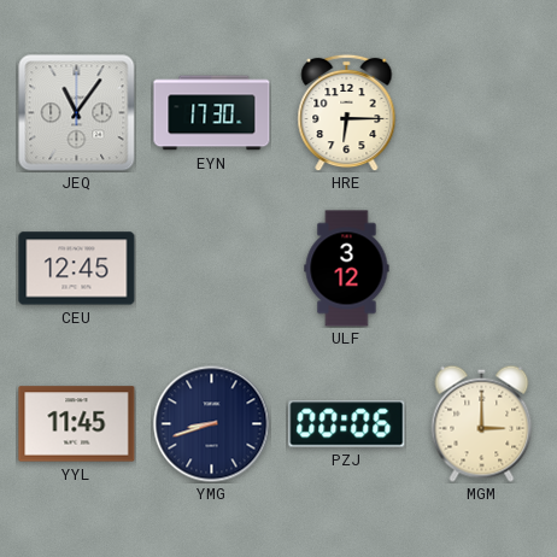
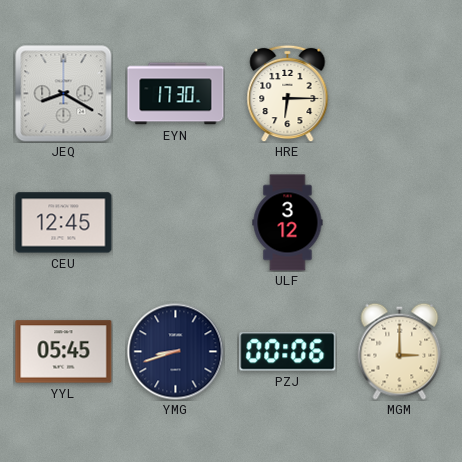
JEQ: 11:06 -> 8:20 (64, 94)
YYL: 11:45 -> 05:45 (64, 352)
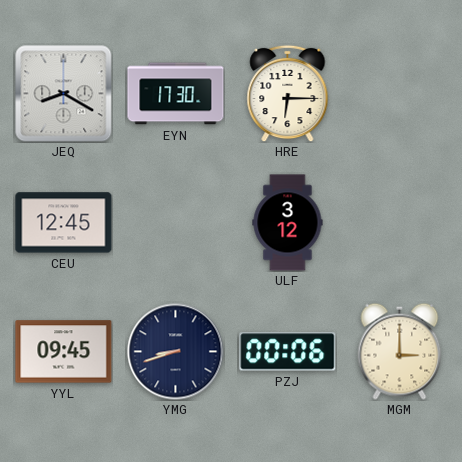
YYL: 05:45 -> 09:45 (64, 352)
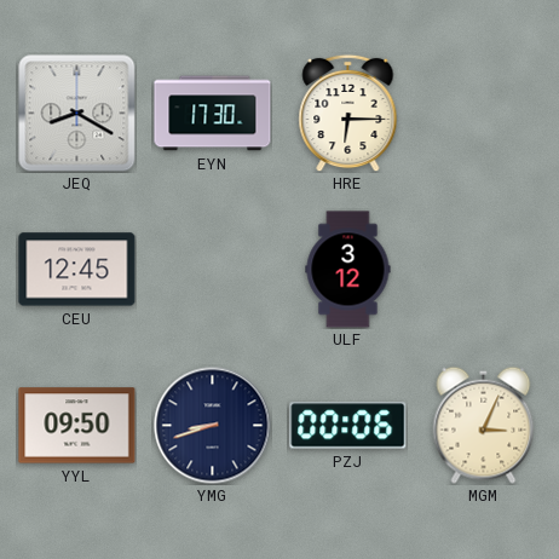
YYL: 09:45 -> 09:50 (77, 426)
MGM: 3:00 -> 3:04 (484, 425)
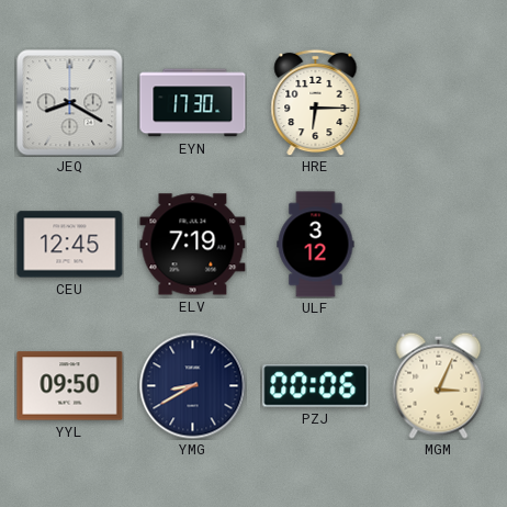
ELV: none -> 7:19 (193, 245)
YMG: 8:42 -> 8:40 (193, 386)
